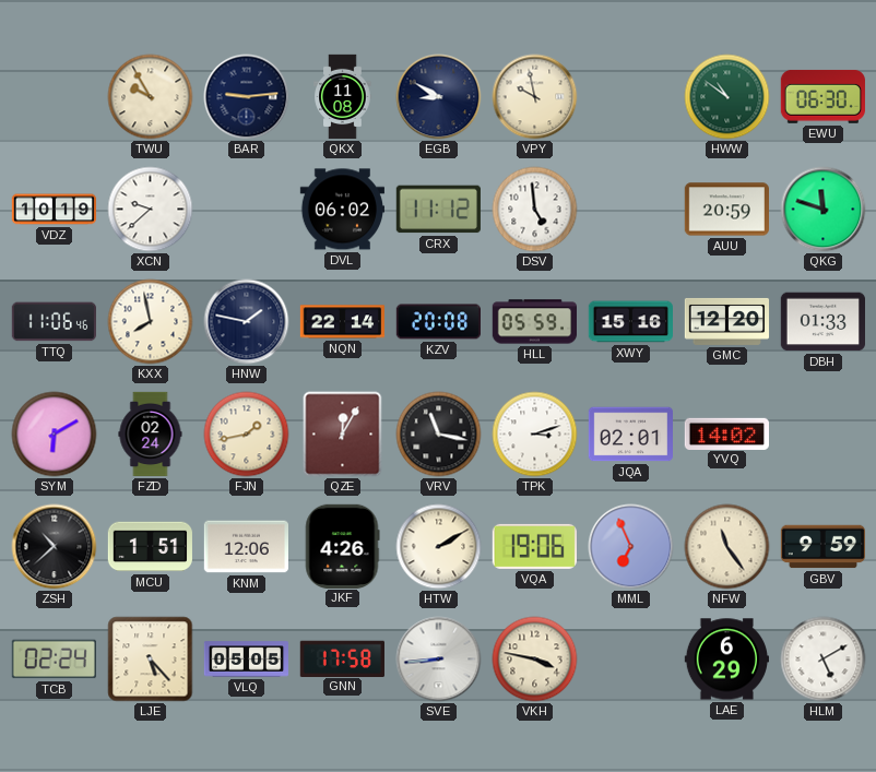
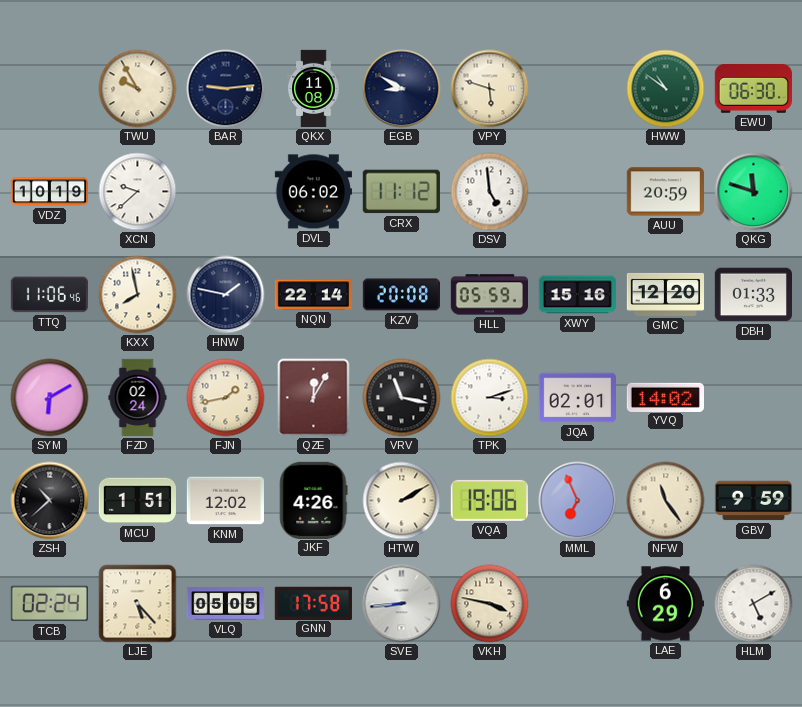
VPY: 9:58 -> 5:48 (490, 89)
KNM: 12:06 -> 12:02 (225, 501)
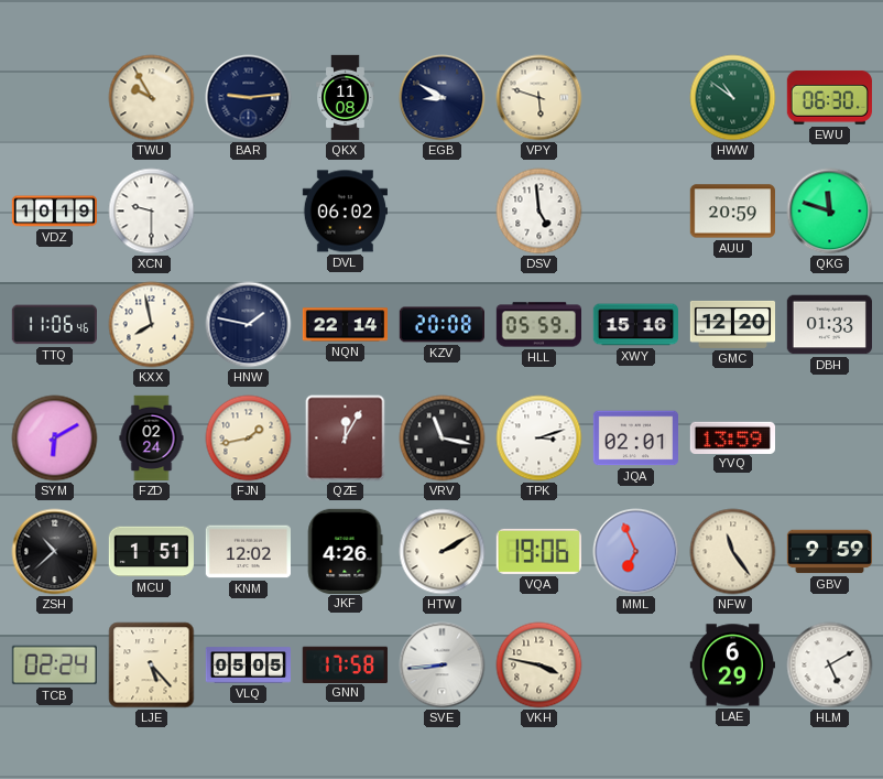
XCN: 9:38 -> 9:30 (152, 212)
CRX: 11:12 -> none (401, 192)
YVQ: 14:02 -> 13:59 (732, 437)
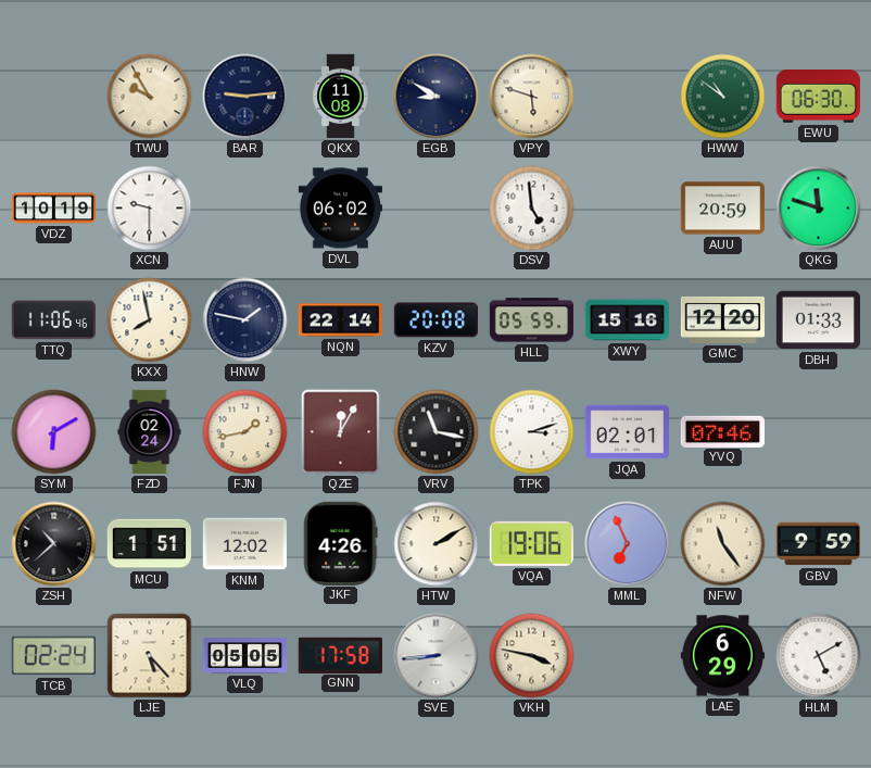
YVQ: 13:59 -> 07:46 (722, 431)
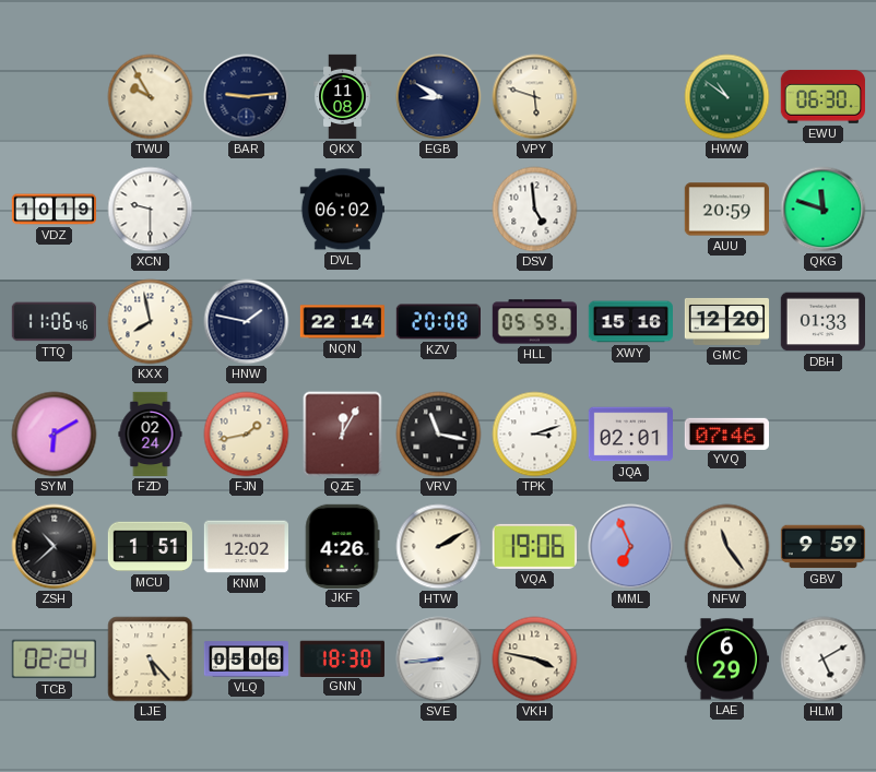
VLQ: 05:05 -> 05:06 (247, 660)
GNN: 17:58 -> 18:30 (342, 658)
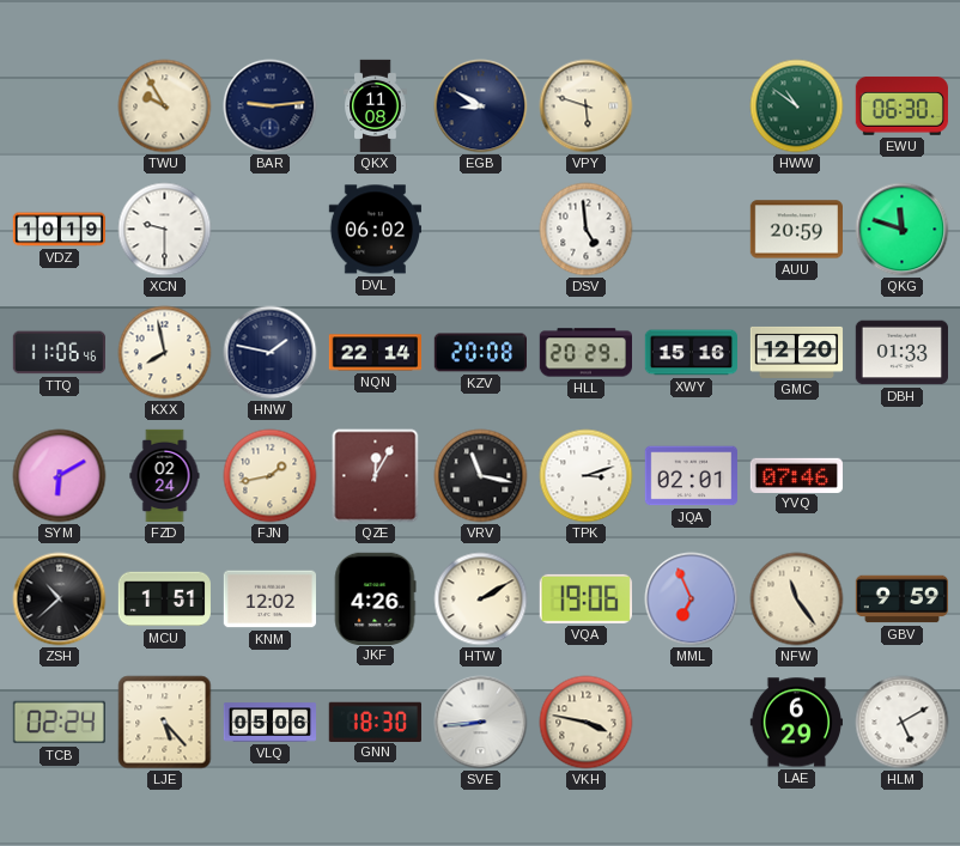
HLL: 05:59 -> 20:29 (585, 353)
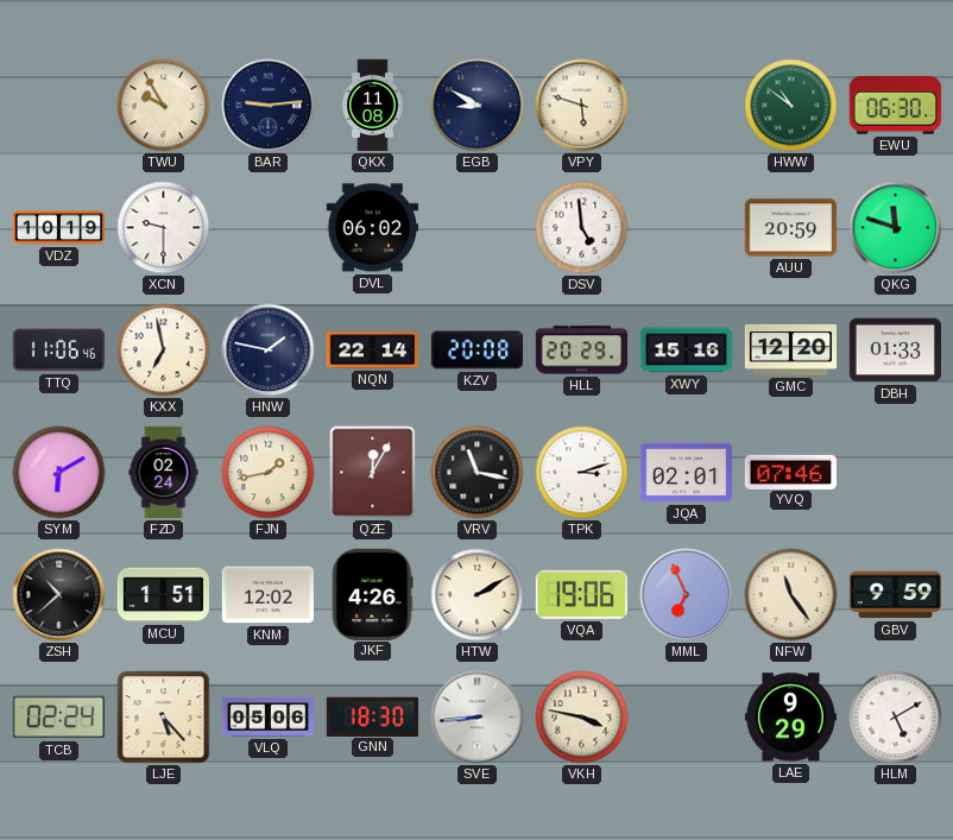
KXX: 7:58 -> 6:58 (164, 350)
LAE: 6:29 -> 9:29 (790, 718)
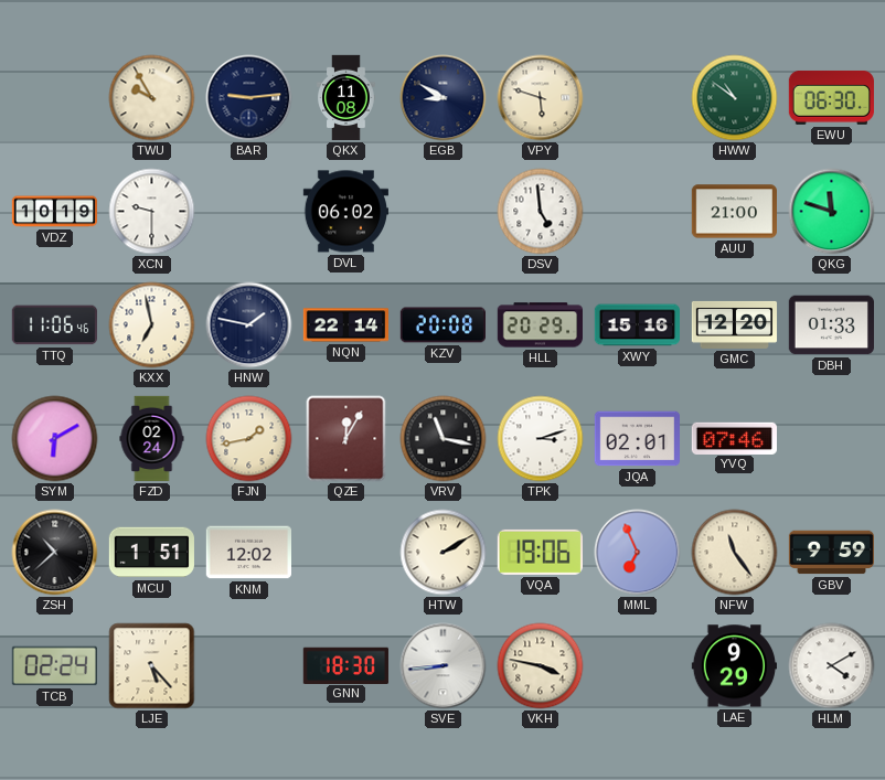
AUU: 20:59 -> 21:00 (734, 212)
JKF: 4:26 -> none (372, 594)
VLQ: 05:06 -> none (269, 718)
HLM: 5:10 -> 4:10 (832, 666)
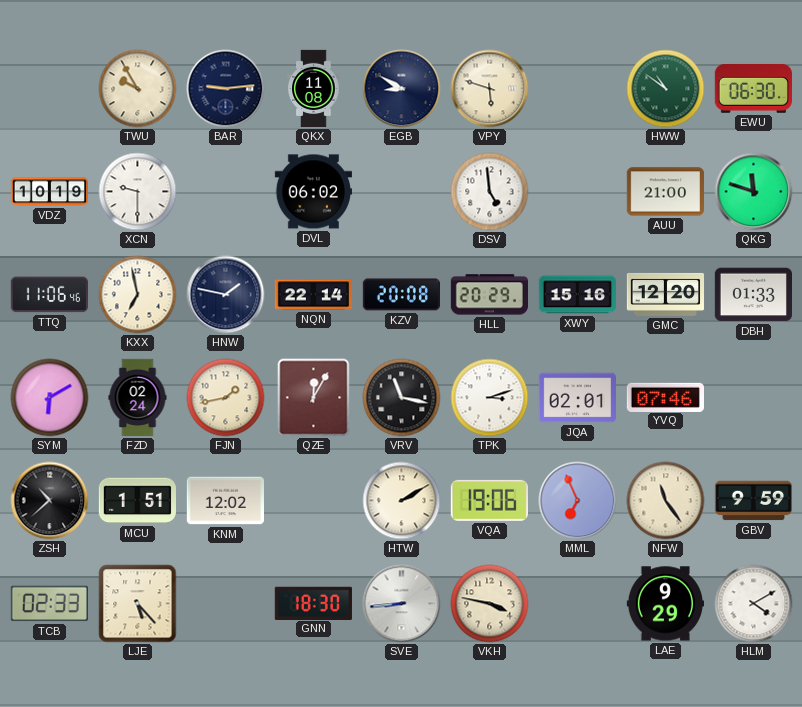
TCB: 02:24 -> 02:33 (49, 604)
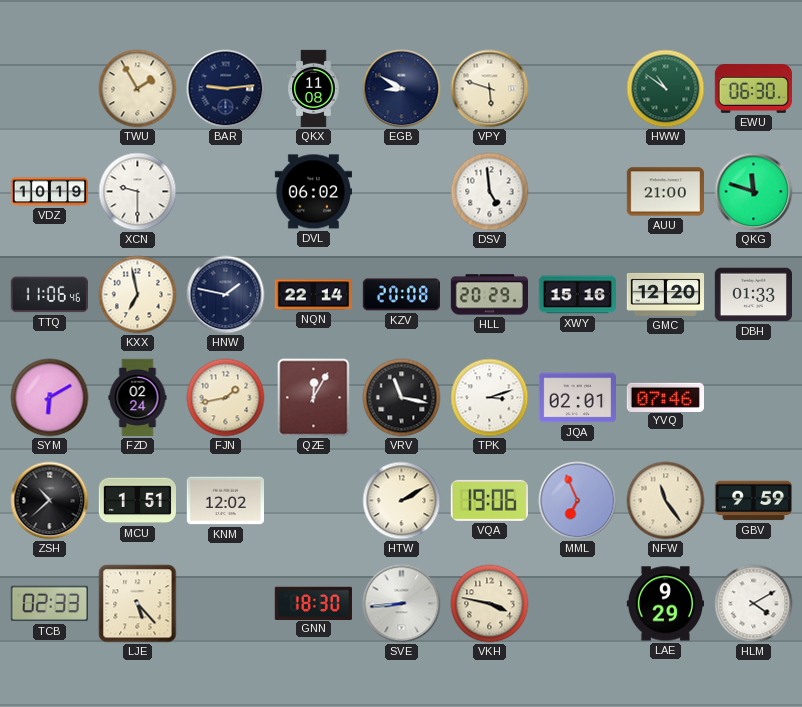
TWU: 9:55 -> 1:55 (138, 89)
